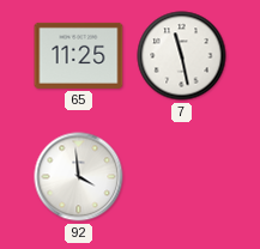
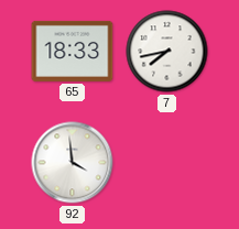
65: 11:25 -> 18:33 (73, 51)
7: 11:28 -> 7:43 (167, 52)
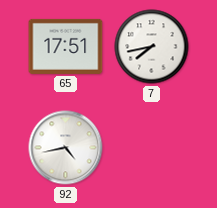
65: 18:33 -> 17:51 (66, 46)
92: 3:59 -> 4:43 (66, 148)
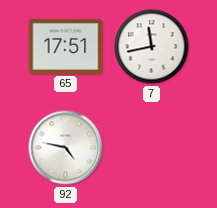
7: 7:43 -> 11:43 (152, 47)
92: 4:43 -> 4:47 (66, 148)
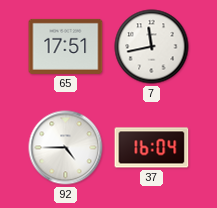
92: 4:47 -> 4:45 (66, 148)
37: none -> 16:04 (152, 148)
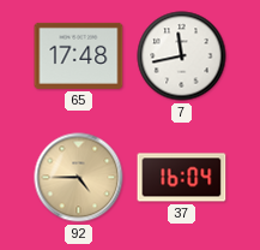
65: 17:51 -> 17:48 (79, 55)
92 dial: white -> champagne (79, 178)
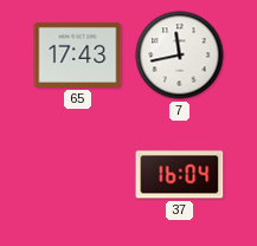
65: 17:48 -> 17:43 (78, 54)
92: 4:45 -> none (79, 178)
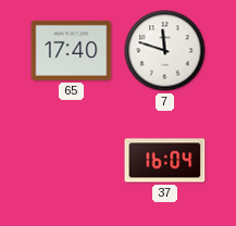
65: 17:43 -> 17:40 (72, 50)
7: 11:43 -> 11:48 (165, 51)
